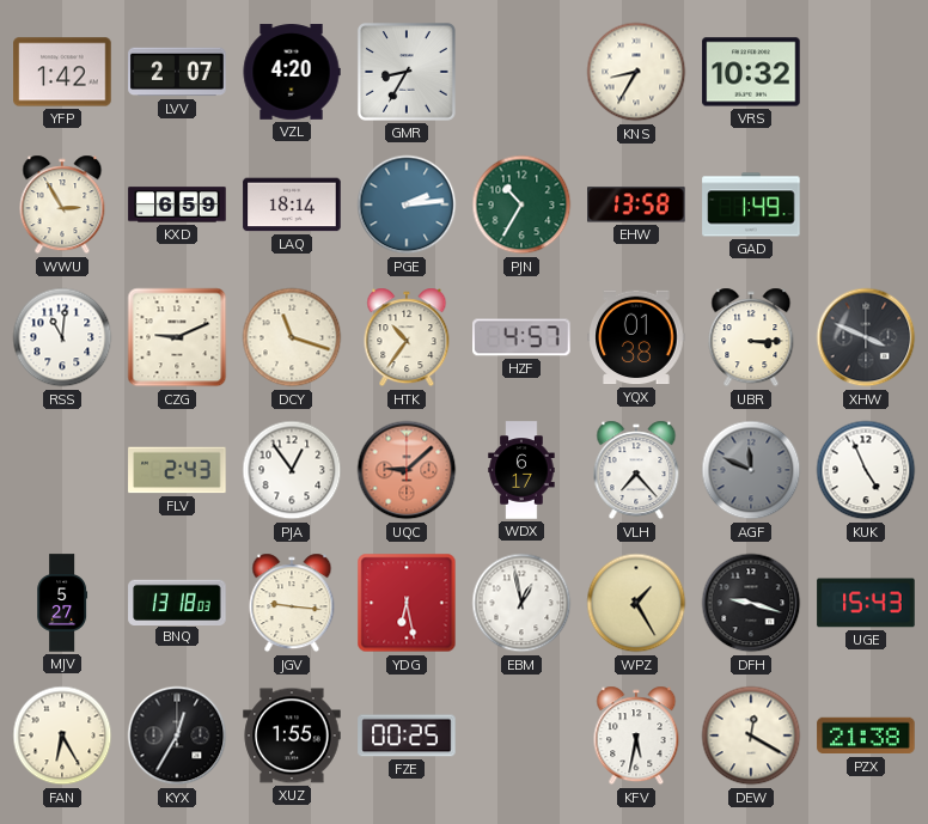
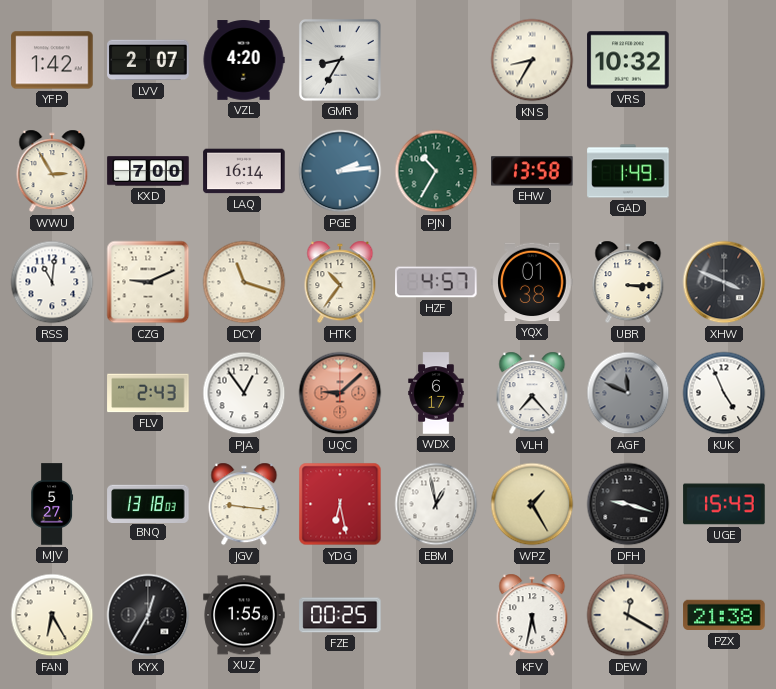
KXD: 6:59 -> 7:00 (148, 171)
LAQ: 18:14 -> 16:14 (244, 171)
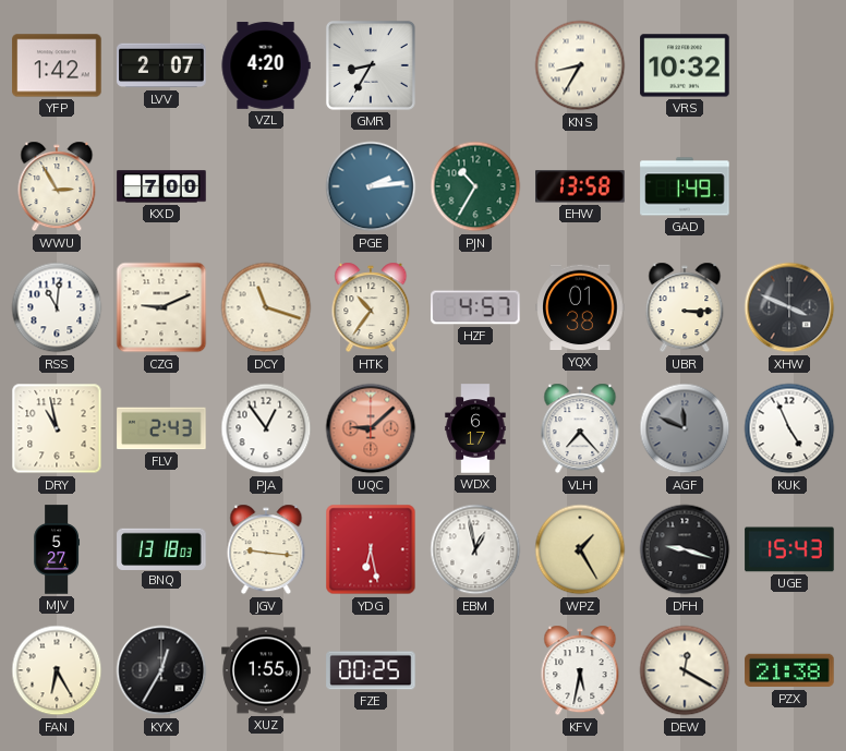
LAQ: 16:14 -> none (244, 171)
DRY: none -> 10:58 (57, 428)
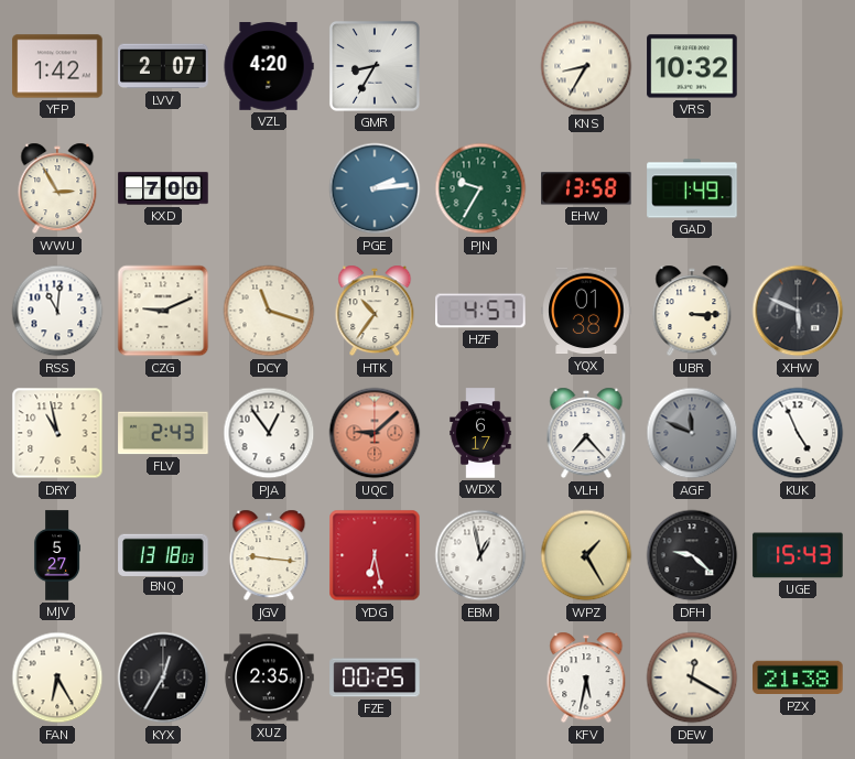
PJN: 10:35 -> 9:35 (480, 188)
XHW: 3:49 -> 5:49 (798, 311)
DFH: 9:18 -> 9:22 (692, 555)
XUZ: 1:55 -> 2:35 (269, 677)
